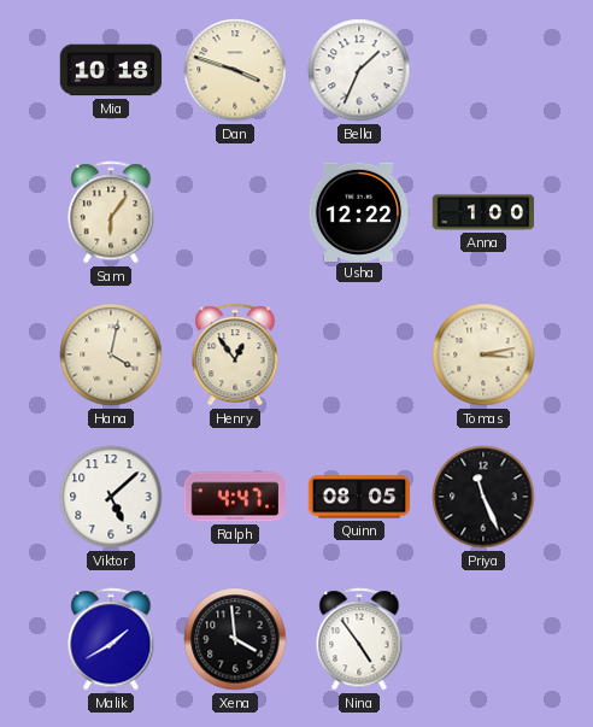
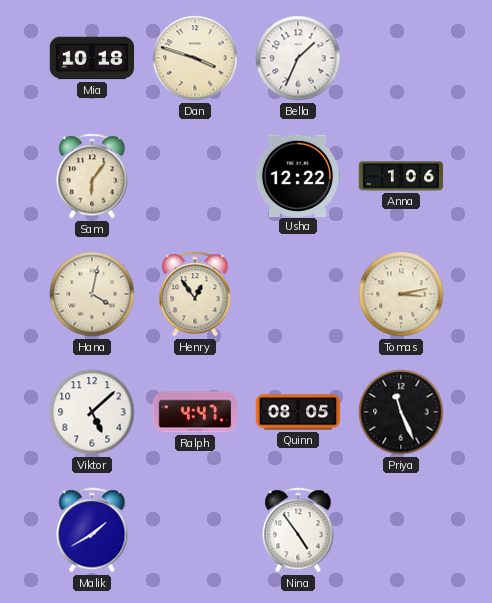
Anna: 1:00 -> 1:06 (401, 176)
Xena: 3:59 -> none (235, 639)
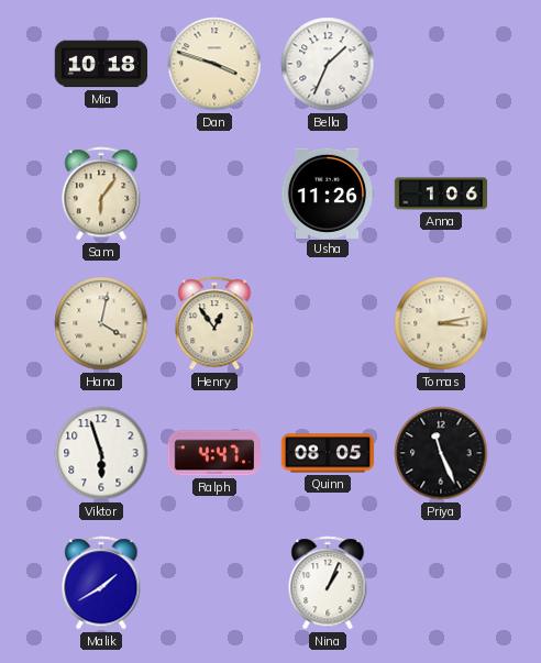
Usha: 12:22 -> 11:26 (328, 192)
Viktor: 5:08 -> 5:57 (101, 453)
Nina: 4:54 -> 1:04 (328, 583)
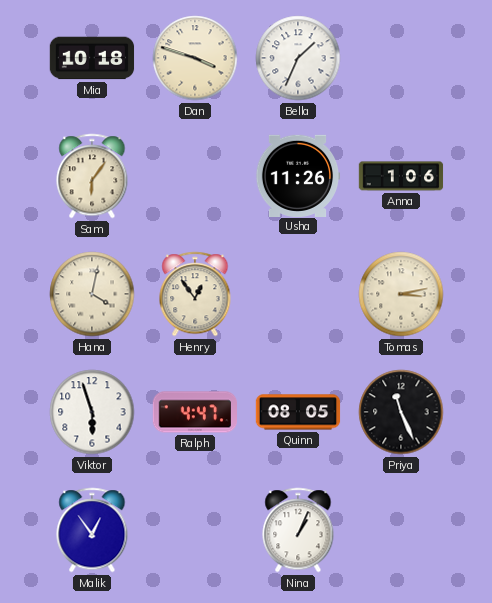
Malik: 1:40 -> 12:54 (92, 530)
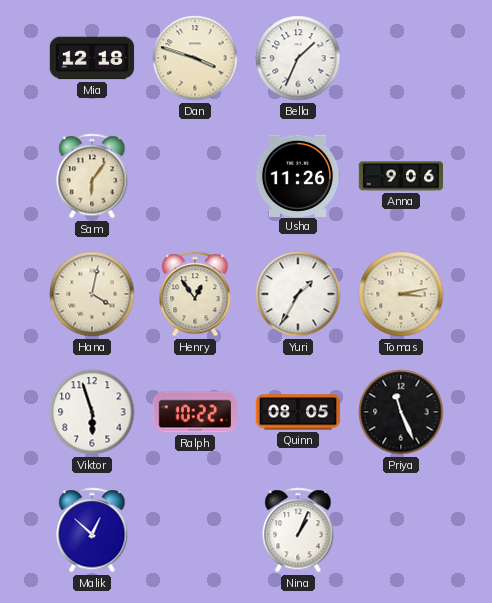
Mia: 10:18 -> 12:18 (92, 58)
Anna: 1:06 -> 9:06 (401, 176)
Yuri: none -> 1:35 (298, 294)
Ralph: 4:47 -> 10:22 (194, 412)
Malik: 12:54 -> 12:52 (92, 530)
